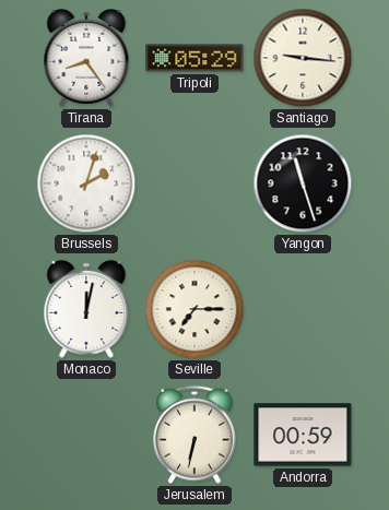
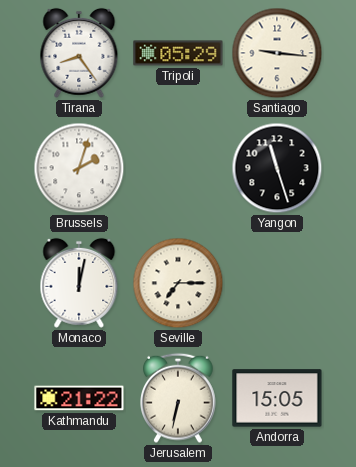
Kathmandu: none -> 21:22 (79, 398)
Andorra: 00:59 -> 15:05 (277, 398)
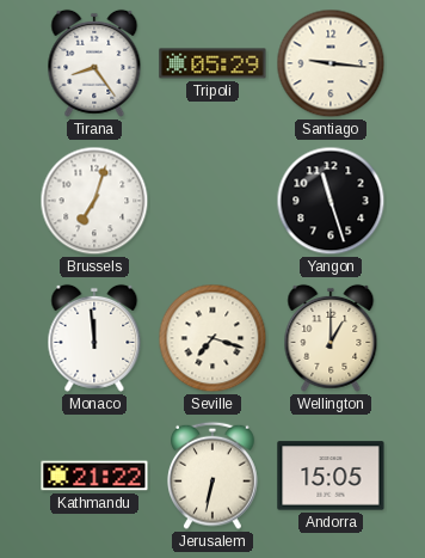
Brussels: 2:03 -> 7:03 (94, 201)
Monaco: 12:02 -> 11:59 (94, 338)
Seville: 7:15 -> 7:18 (213, 338)
Wellington: none -> 1:00 (331, 338)
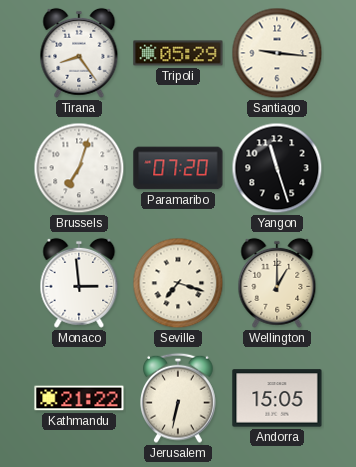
Paramaribo: none -> 07:20 (178, 168)
Monaco: 11:59 -> 2:59 (79, 283)
